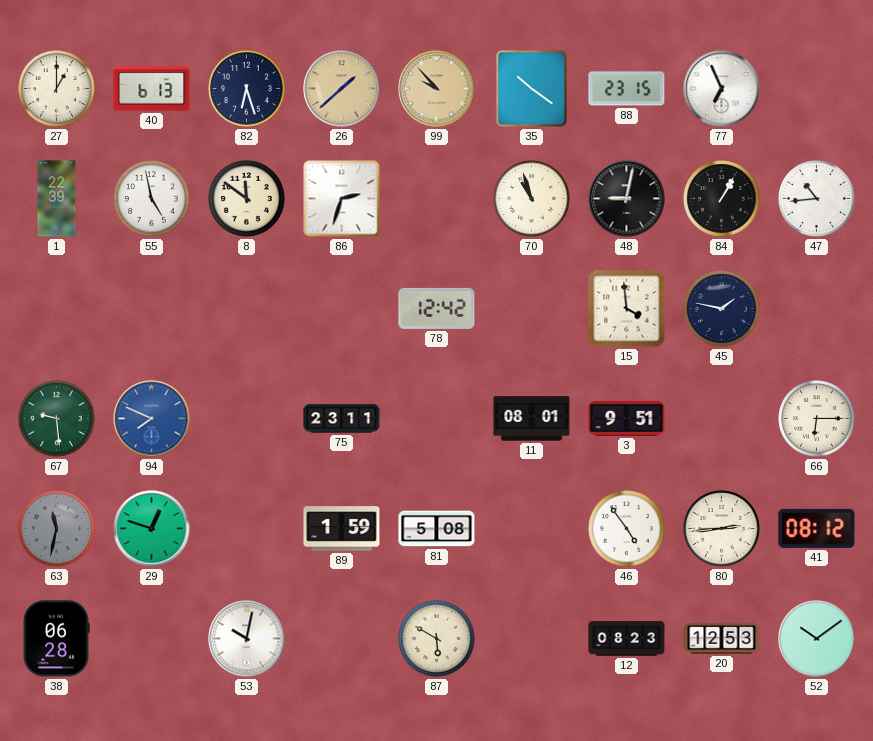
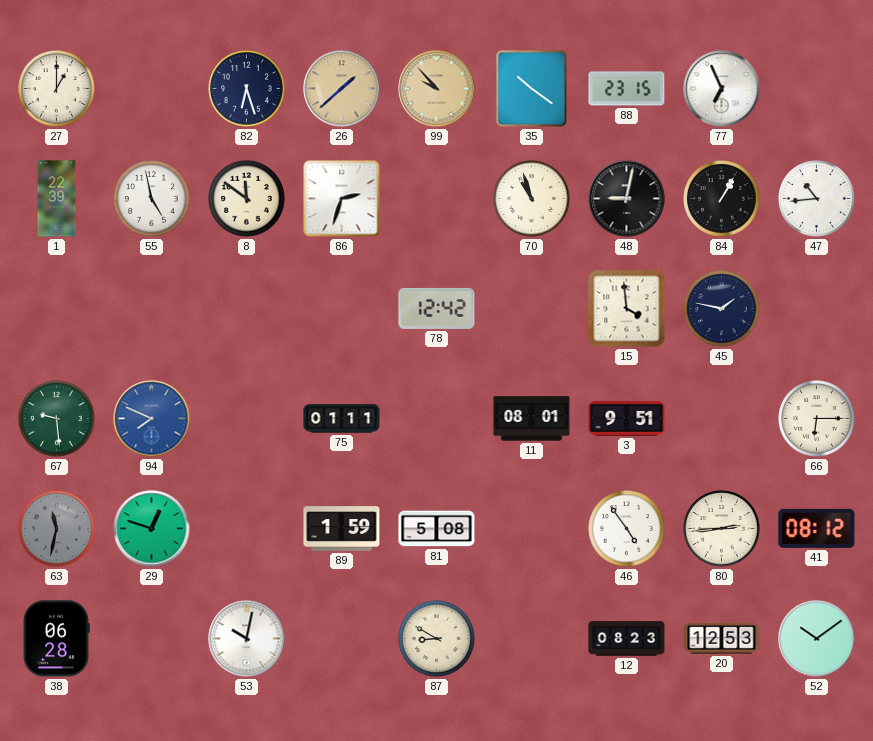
40: 6:13 -> none (152, 89)
75: 23:11 -> 01:11 (342, 419)
87: 5:50 -> 8:50 (437, 639)
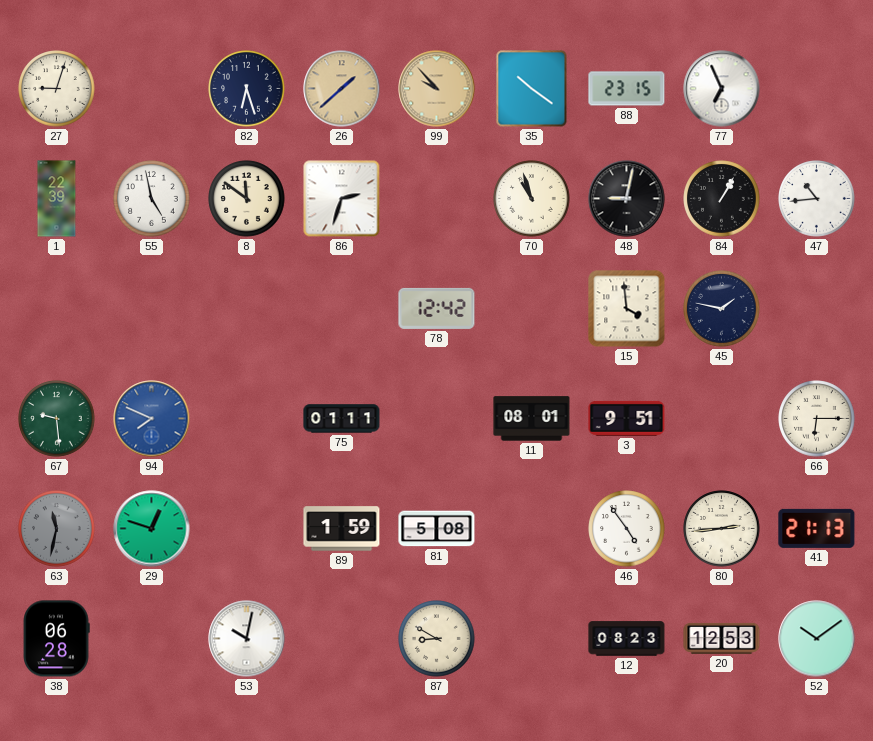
27: 1:00 -> 9:03 (57, 89)
41: 08:12 -> 21:13 (817, 528)
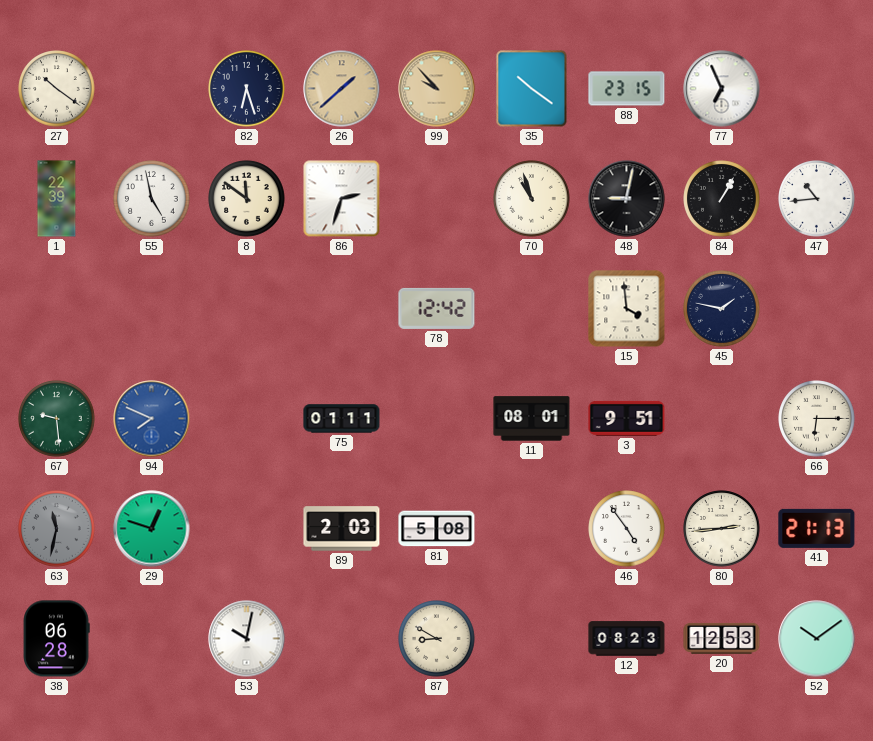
27: 9:03 -> 10:21 (57, 89)
89: 1:59 -> 2:03 (342, 529)
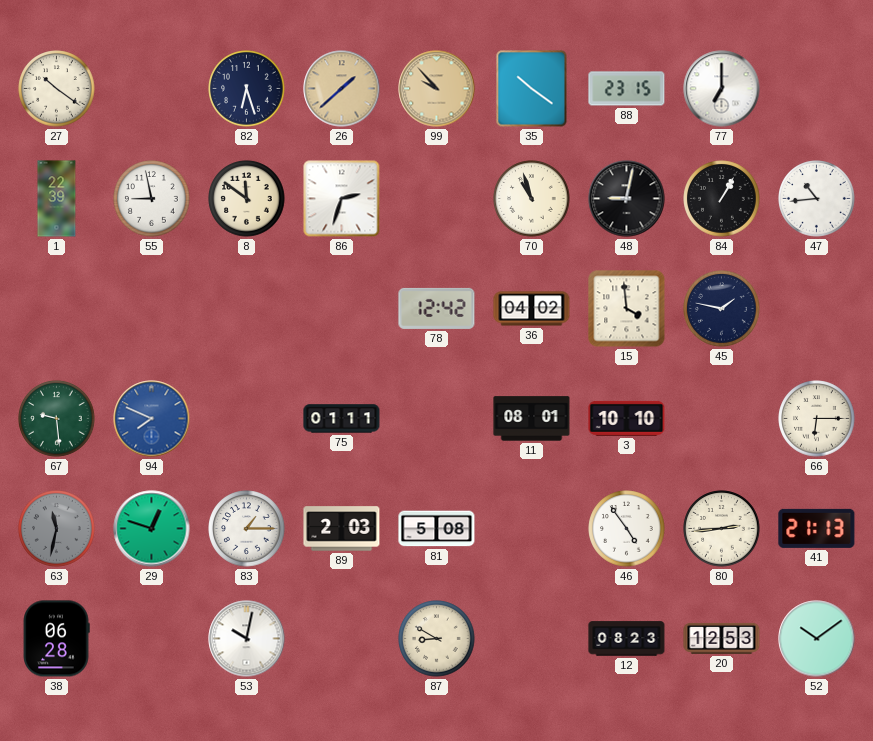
77: 6:56 -> 7:00 (722, 89)
55: 4:58 -> 8:58 (152, 199)
36: none -> 04:02 (532, 309)
3: 9:51 -> 10:10 (627, 418)
83: none -> 1:15 (247, 529)
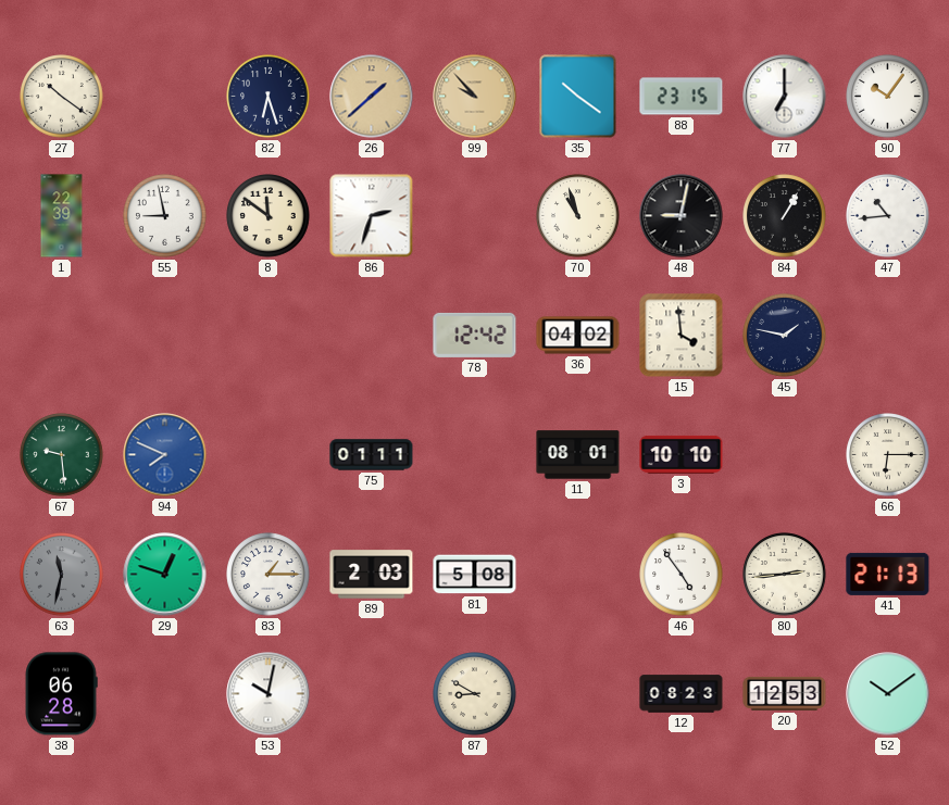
90: none -> 10:06 (888, 97)
